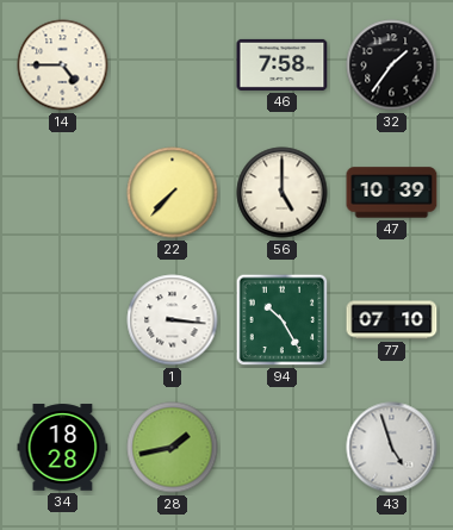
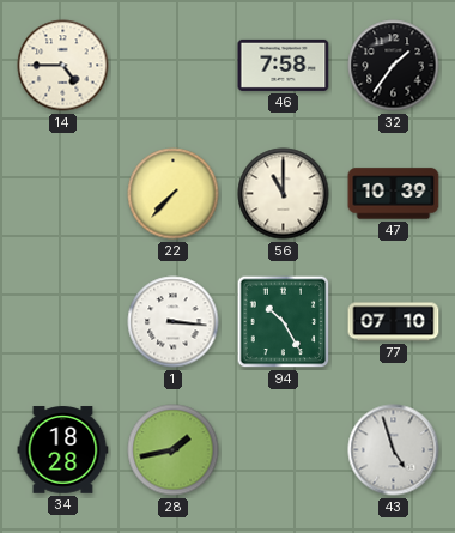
56: 5:00 -> 11:00 (284, 194)
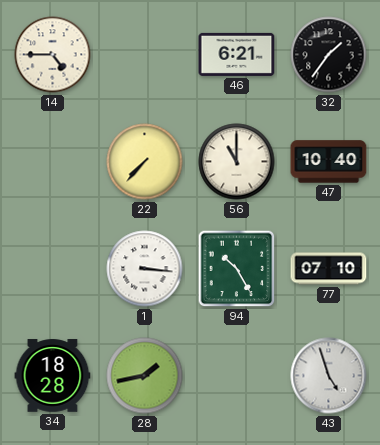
46: 7:58 -> 6:21 (237, 54)
47: 10:39 -> 10:40 (329, 162)
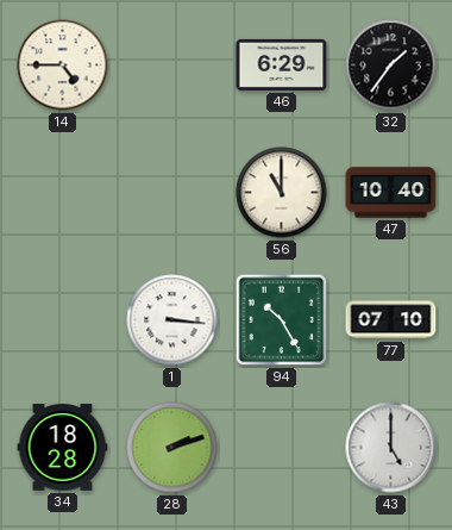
46: 6:21 -> 6:29 (282, 64)
22: 7:37 -> none (145, 162)
28: 1:43 -> 2:12 (172, 448)
43: 4:57 -> 5:00 (391, 448)
